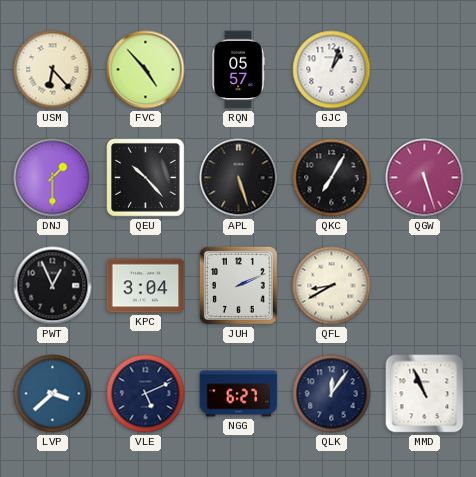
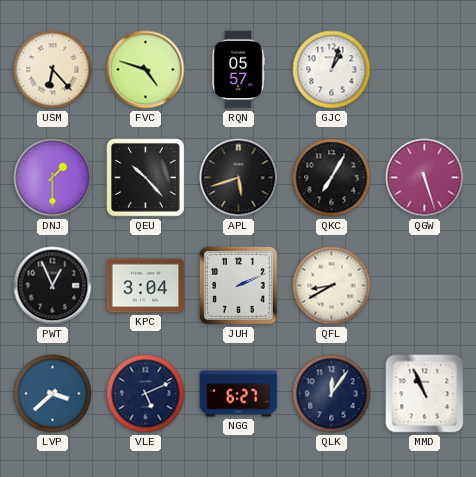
FVC: 4:53 -> 4:48 (146, 70)
APL: 5:27 -> 5:42 (239, 178)
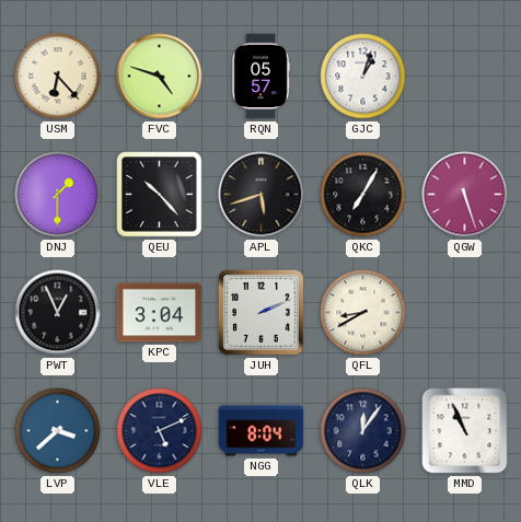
NGG: 6:27 -> 8:04 (262, 431)
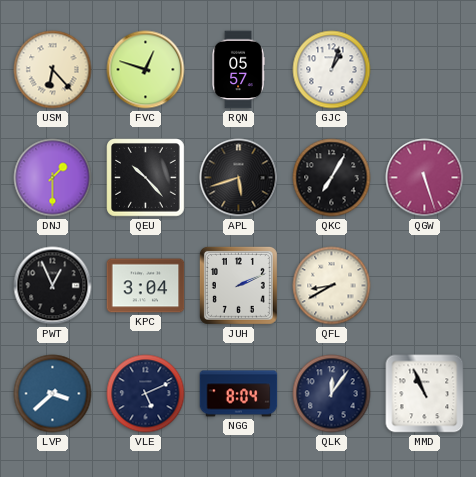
FVC: 4:48 -> 12:48 (146, 70)
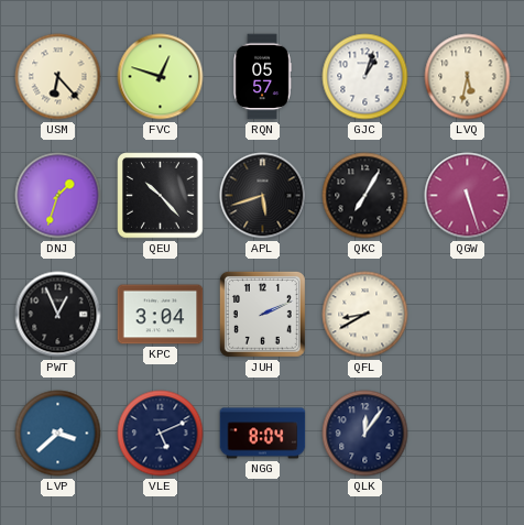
LVQ: none -> 5:32 (468, 77)
DNJ: 1:30 -> 1:33 (58, 196)
MMD: 10:56 -> none (425, 394)
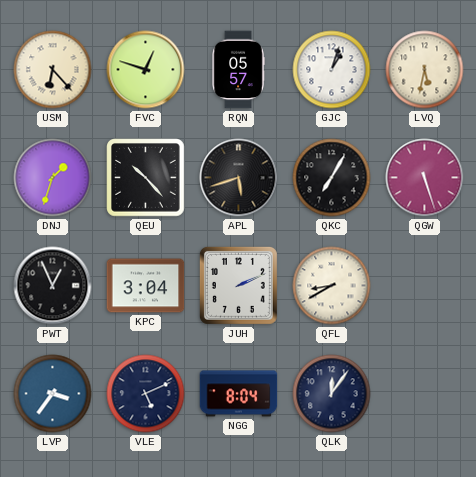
LVP: 3:38 -> 3:36 (53, 394)
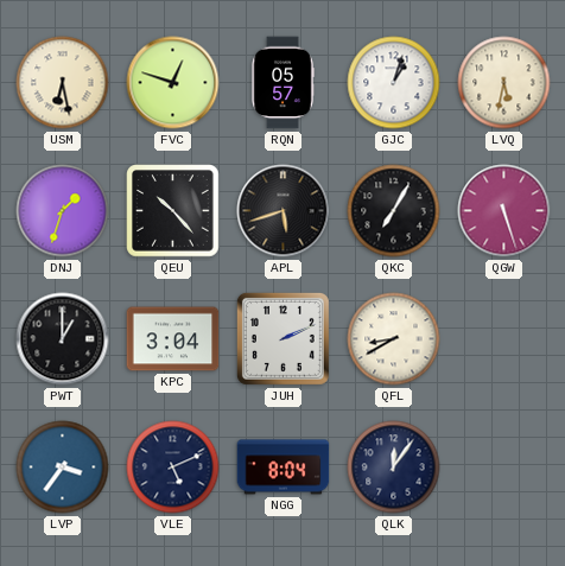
USM: 6:23 -> 6:28 (63, 83)
PWT: 12:56 -> 1:00 (63, 339)
